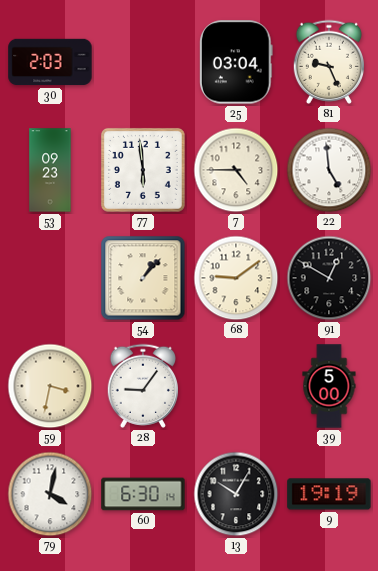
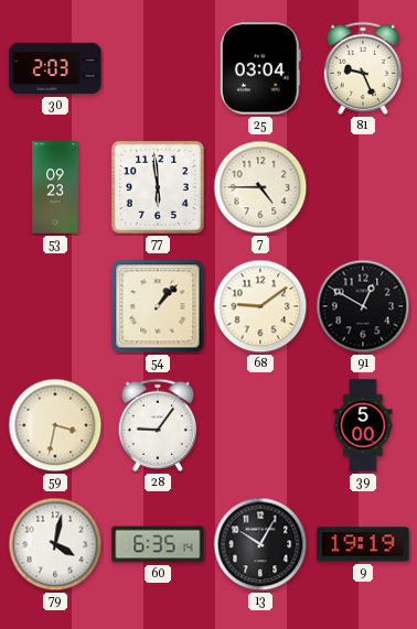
22: 4:59 -> none (329, 170)
60: 6:30 -> 6:35 (158, 544)
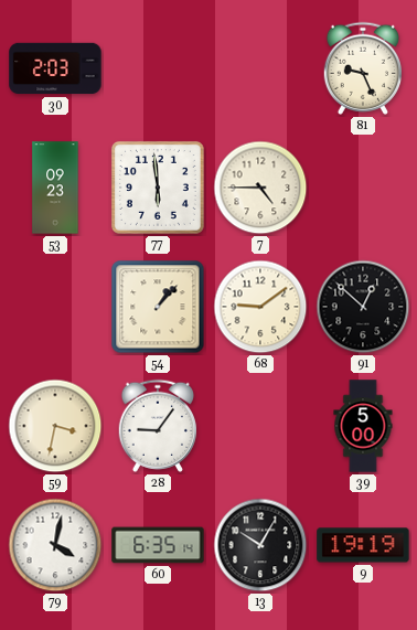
25: 03:04 -> none (260, 68)
91: 12:50 -> 12:52 (363, 307)
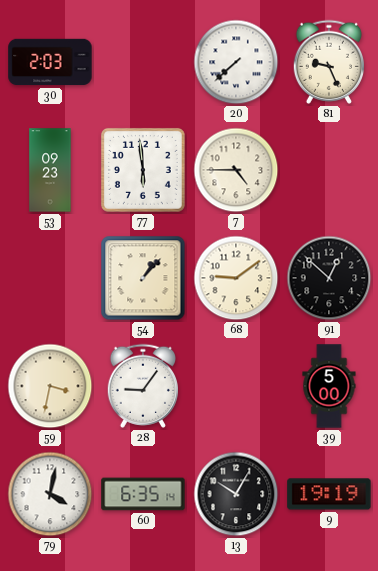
20: none -> 7:38 (236, 62)
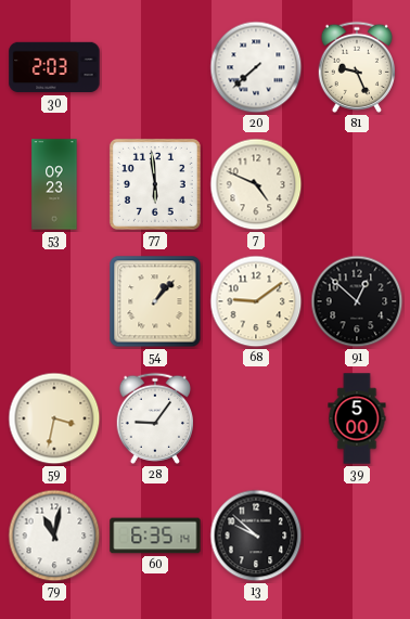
7: 4:45 -> 4:49 (256, 184)
79: 4:02 -> 11:02 (54, 536)
13: 10:05 -> 9:52 (256, 536)
9: 19:19 -> none (329, 494)
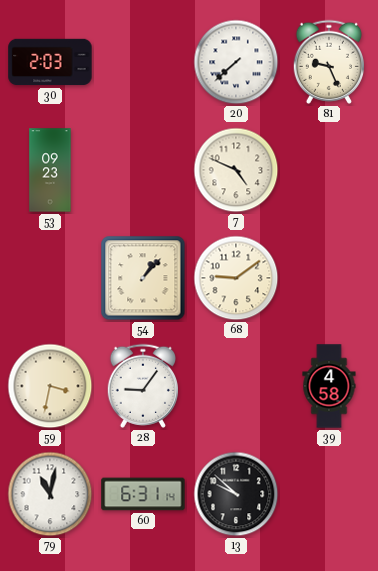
77: 5:59 -> none (155, 184)
91: 12:52 -> none (357, 301)
39: 5:00 -> 4:58 (329, 386)
60: 6:35 -> 6:31 (143, 494)
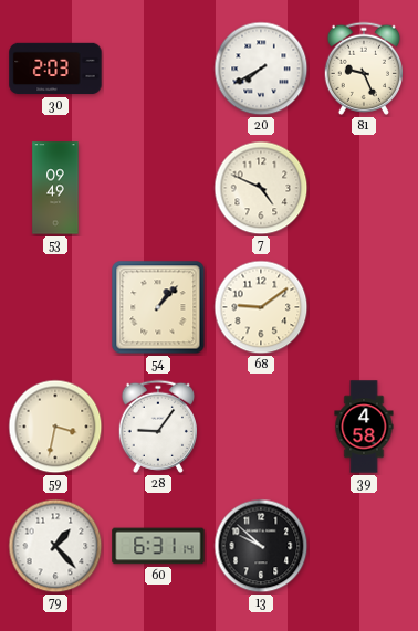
20: 7:38 -> 7:40 (261, 69)
53: 09:23 -> 09:49 (55, 188)
79: 11:02 -> 1:23 (55, 546)
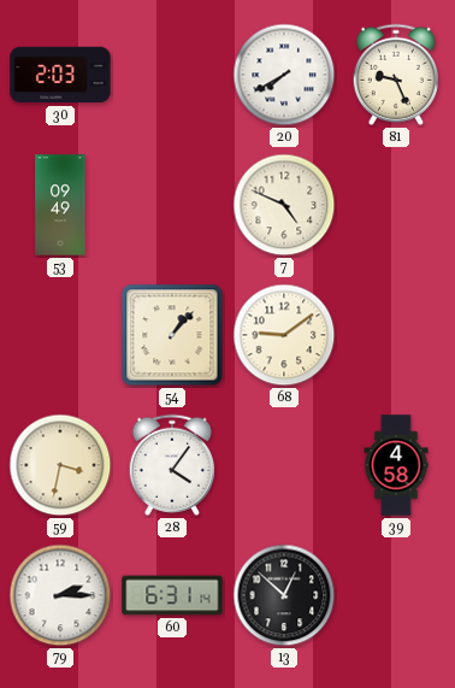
28: 9:06 -> 4:06 (171, 465)
79: 1:23 -> 2:15 (60, 595)
13: 9:52 -> 12:52 (284, 595)
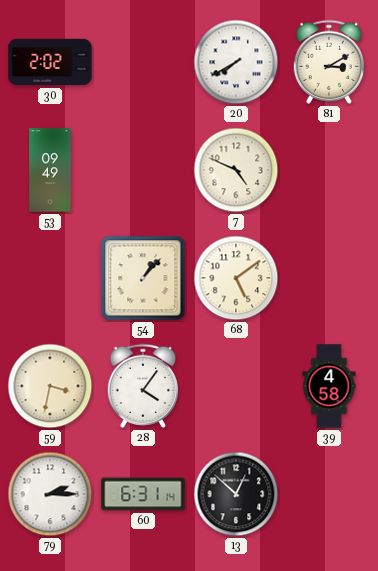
30: 2:03 -> 2:02 (50, 62)
81: 9:26 -> 3:10 (328, 62)
68: 9:09 -> 5:09 (236, 278)
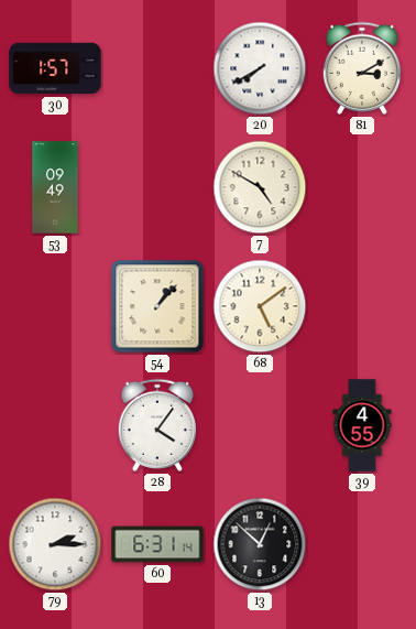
30: 2:02 -> 1:57 (55, 68)
7: 4:49 -> 4:50 (260, 187)
59: 3:32 -> none (50, 386)
39: 4:58 -> 4:55 (362, 425)
